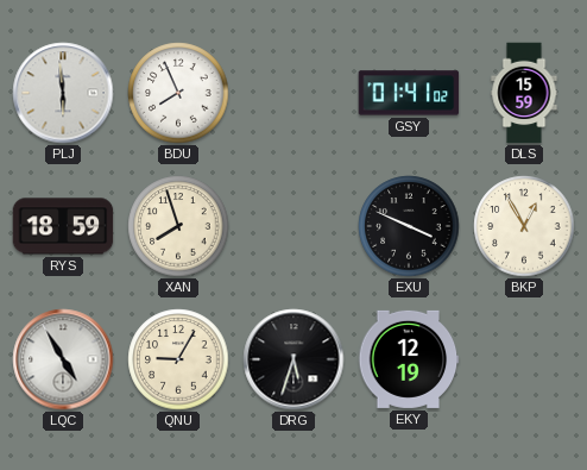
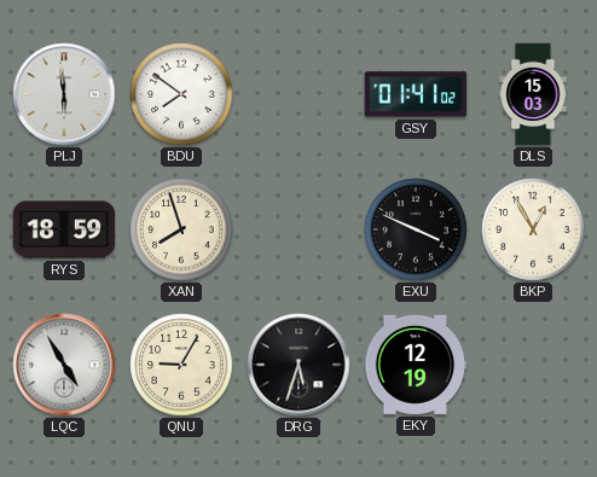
BDU: 7:56 -> 7:51 (181, 94)
DLS: 15:59 -> 15:03 (533, 94)
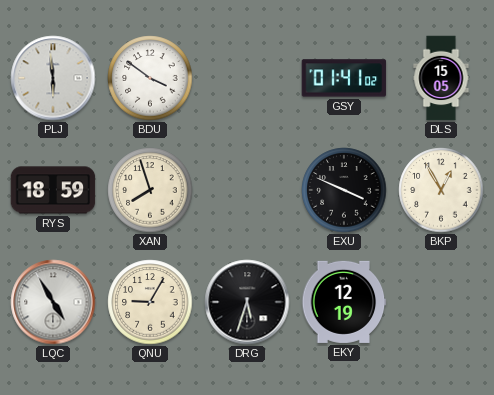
BDU: 7:51 -> 3:51 (150, 78)
DLS: 15:03 -> 15:05 (441, 78)
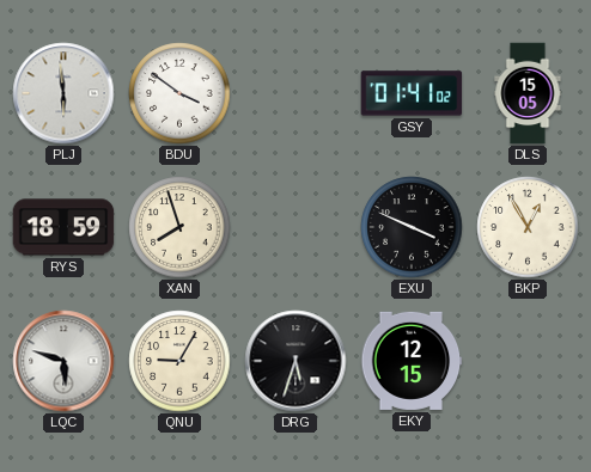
LQC: 4:55 -> 5:48 (63, 361)
EKY: 12:19 -> 12:15 (412, 361)
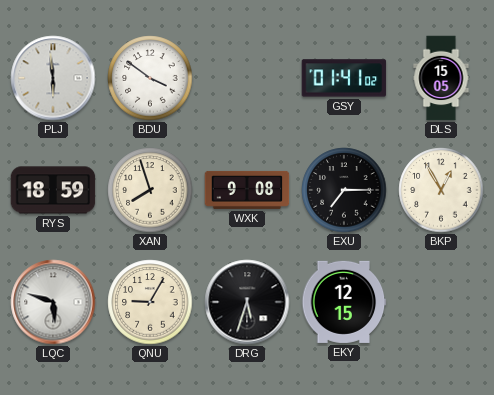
WXK: none -> 9:08 (247, 190)
EXU: 3:49 -> 7:15 (344, 190)
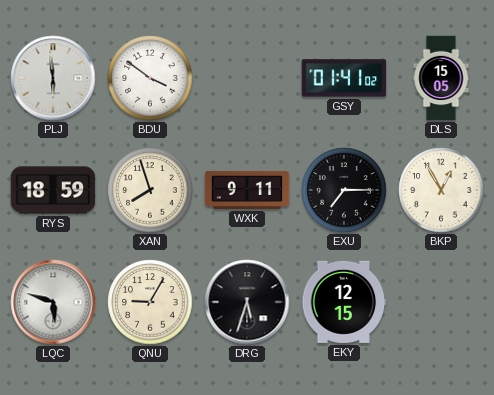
WXK: 9:08 -> 9:11 (247, 190)
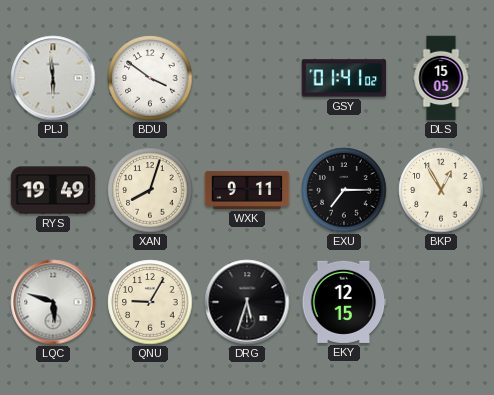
RYS: 18:59 -> 19:49 (53, 190)
XAN: 7:57 -> 8:03 (150, 190)
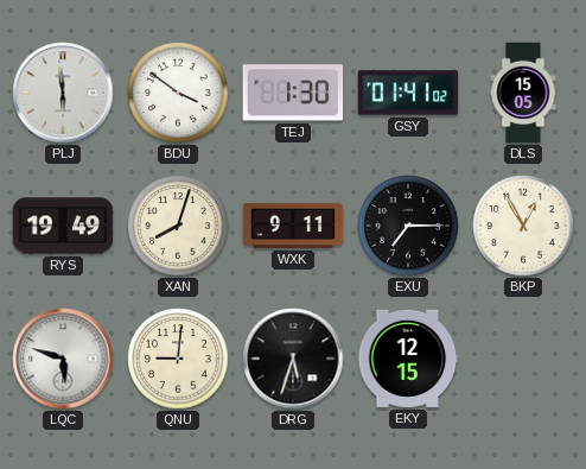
TEJ: none -> 1:30 (293, 93)
QNU: 9:05 -> 9:01 (178, 359)
